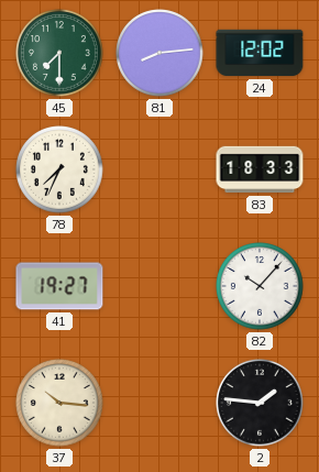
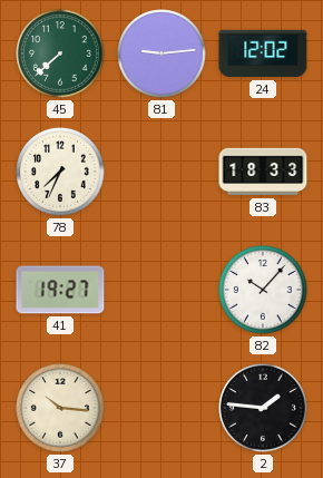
45: 7:30 -> 7:38 (60, 53)
81: 8:14 -> 9:14 (161, 53)
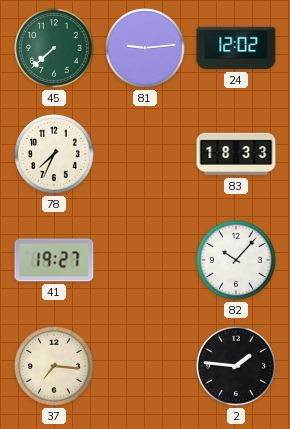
37: 10:16 -> 7:16 (54, 366)
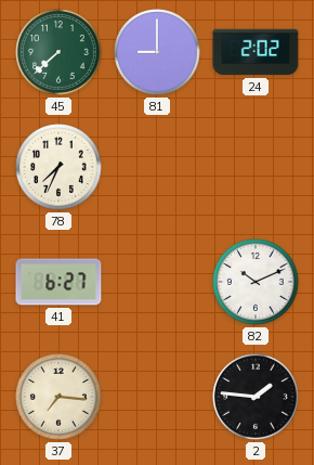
81: 9:14 -> 9:00 (157, 52)
24: 12:02 -> 2:02 (256, 52)
83: 18:33 -> none (236, 154)
41: 19:27 -> 6:27 (58, 282)
82: 10:07 -> 10:11 (256, 282)
